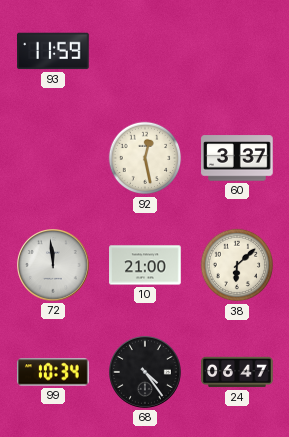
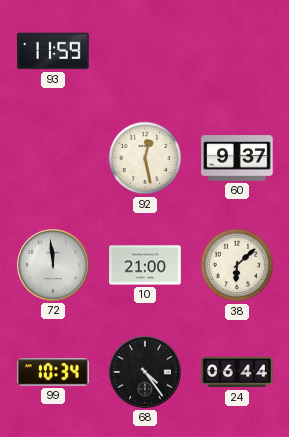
60: 3:37 -> 9:37 (237, 158)
24: 06:47 -> 06:44 (237, 372)
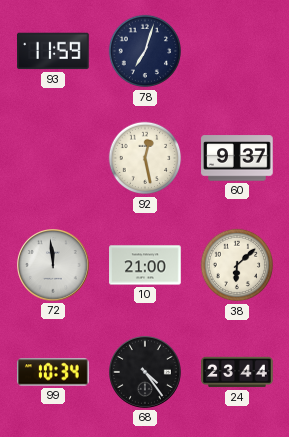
78: none -> 7:03 (145, 51)
24: 06:44 -> 23:44 (237, 372)
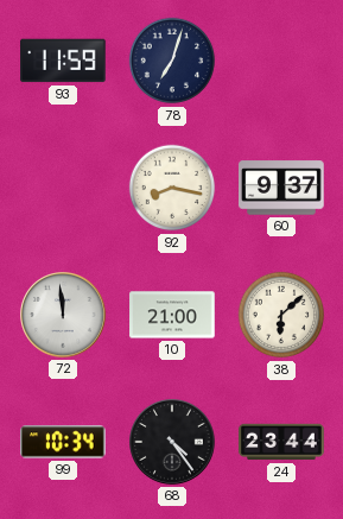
92: 12:28 -> 8:17 (172, 188)
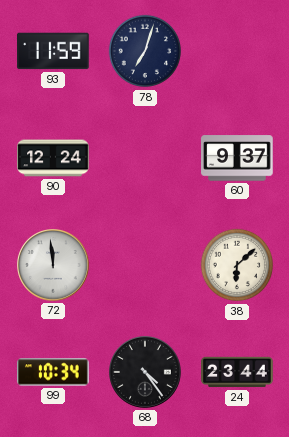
90: none -> 12:24 (53, 158)
92: 8:17 -> none (172, 188)
10: 21:00 -> none (172, 315)
